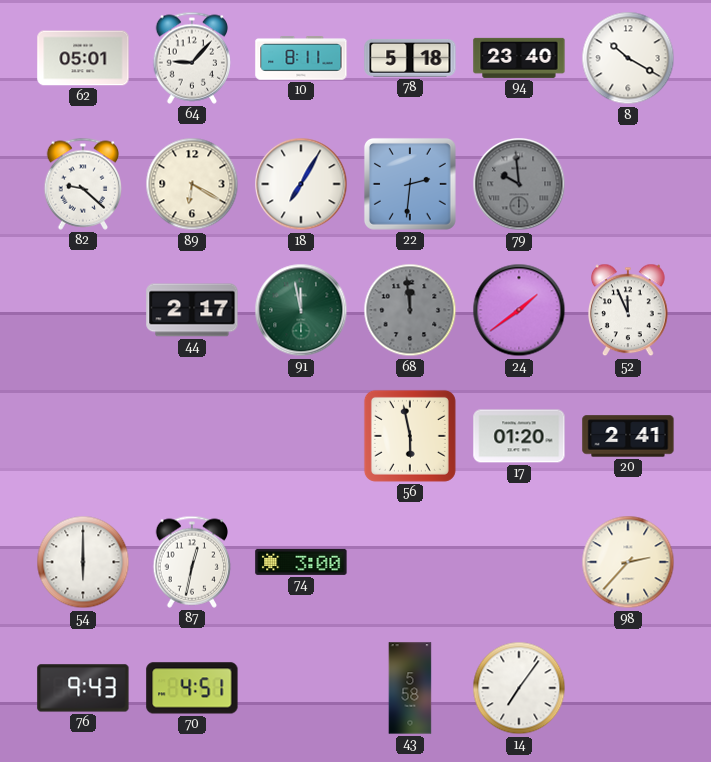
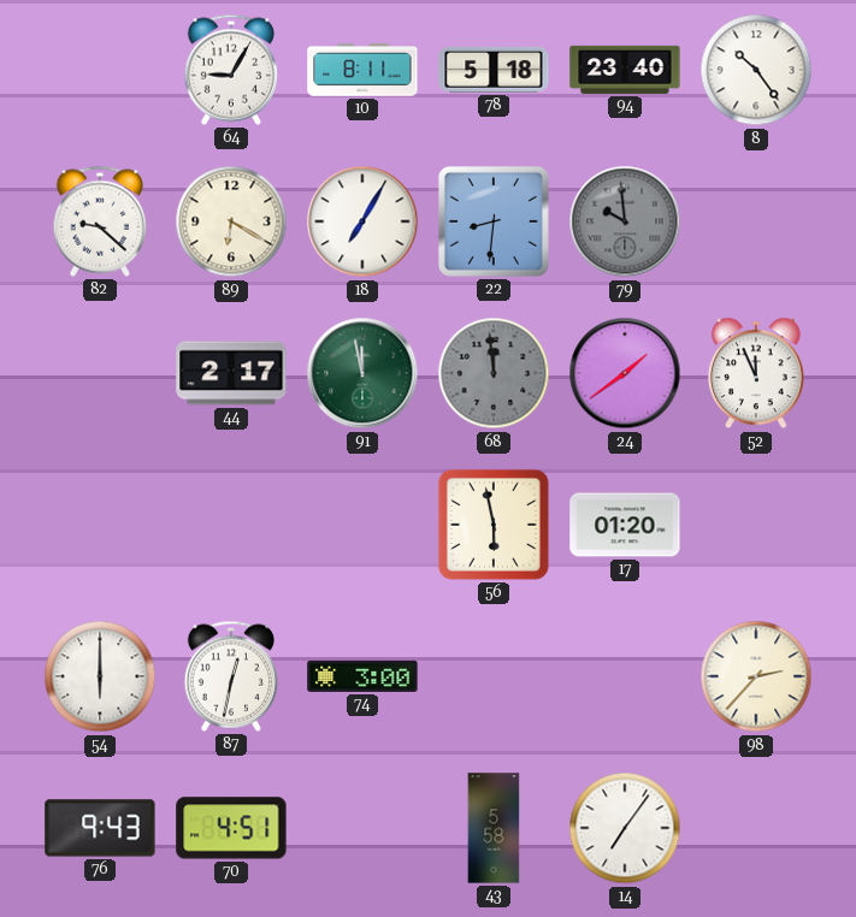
62: 05:01 -> none (83, 58)
64: 9:07 -> 9:05 (231, 70)
8: 10:20 -> 10:24 (756, 70)
22: 2:31 -> 8:31 (494, 221)
20: 2:41 -> none (628, 436)
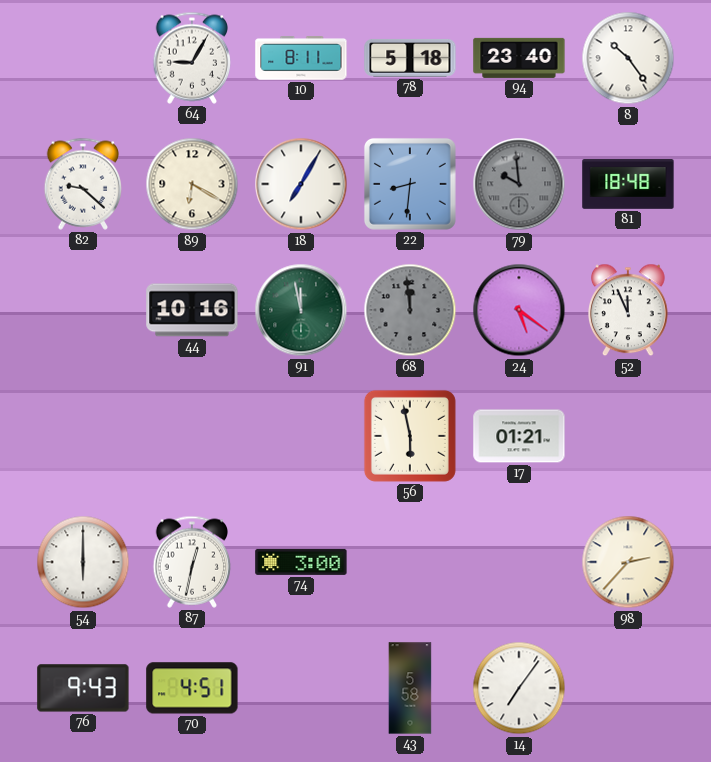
81: none -> 18:48 (628, 184)
44: 2:17 -> 10:16 (192, 310)
24: 1:39 -> 5:21 (519, 310)
17: 01:20 -> 01:21 (519, 436)
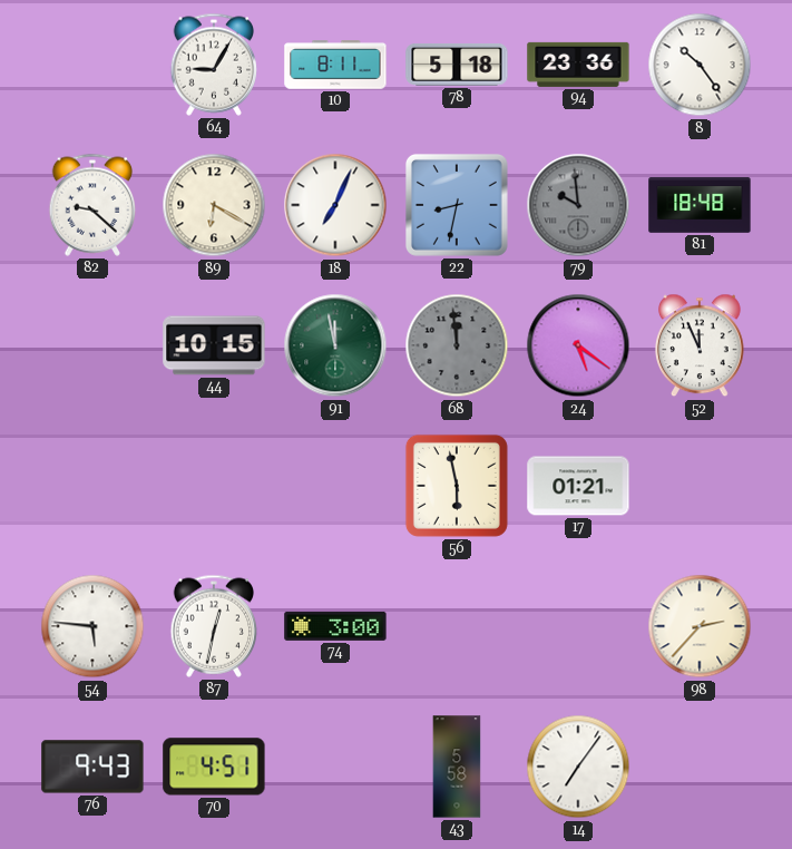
94: 23:40 -> 23:36 (578, 65)
18: 7:05 -> 7:04 (335, 205)
22: 8:31 -> 8:32 (457, 205)
44: 10:16 -> 10:15 (214, 345)
54: 6:00 -> 5:46 (92, 626)
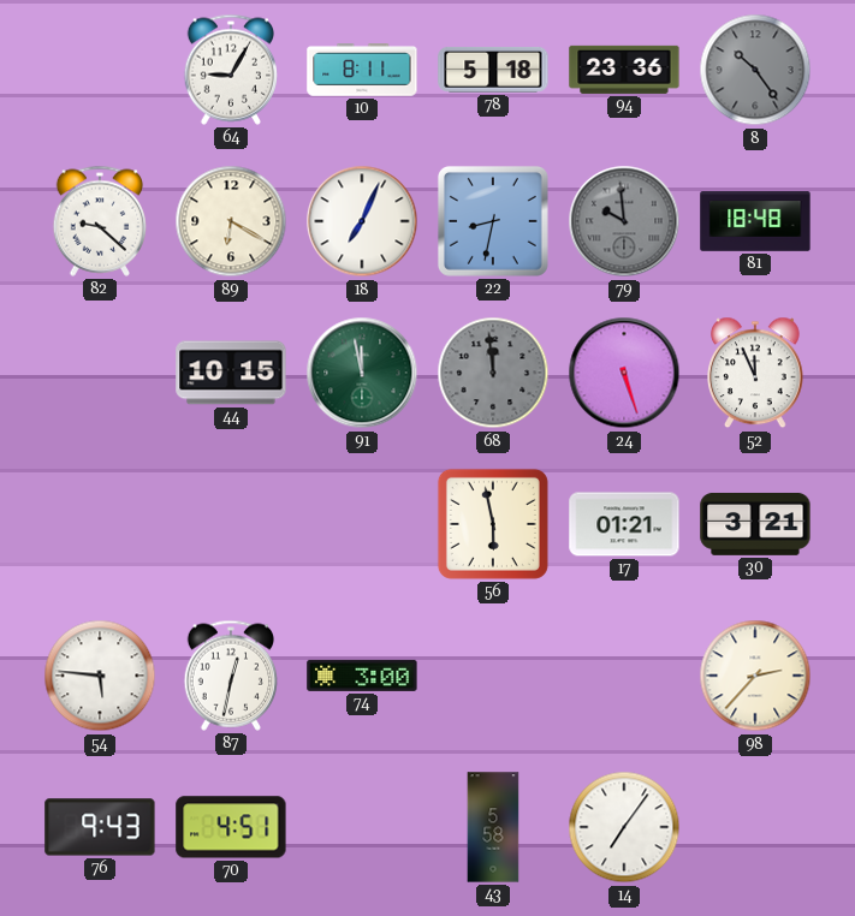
8 dial: white -> grey (755, 70)
24: 5:21 -> 5:27 (624, 373)
30: none -> 3:21 (755, 524)
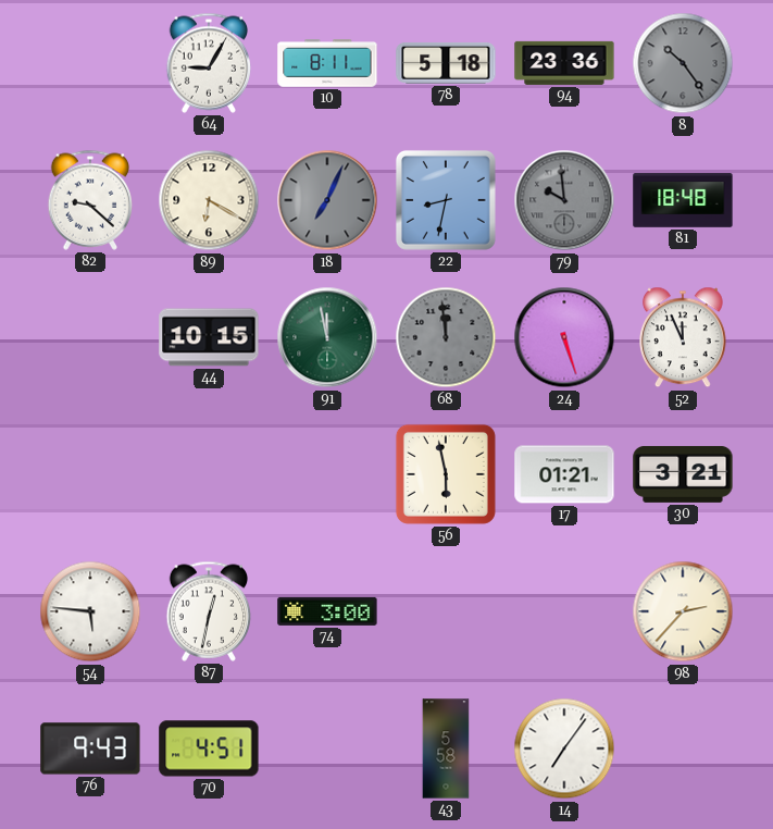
18 dial: white -> grey (327, 200)
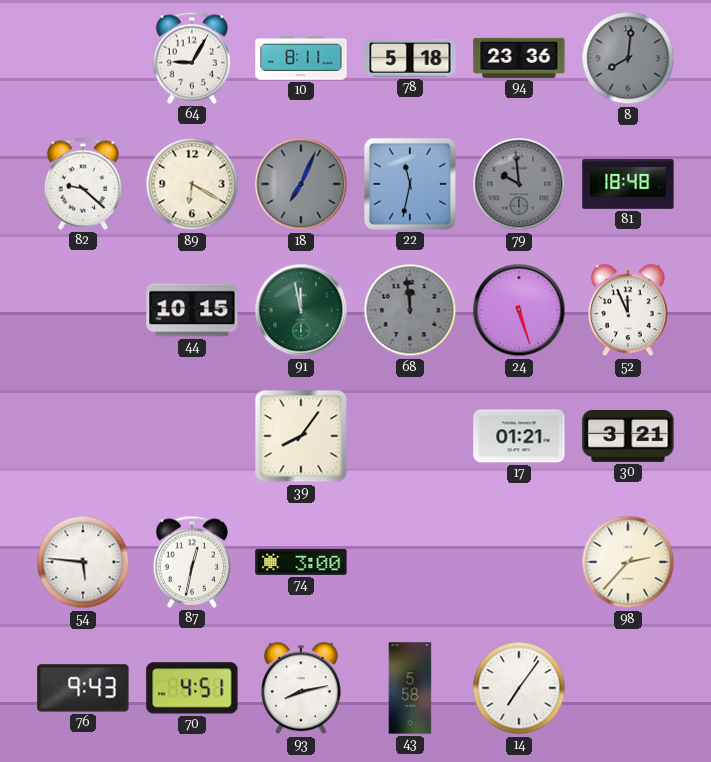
8: 10:24 -> 8:01 (628, 58)
22: 8:32 -> 11:32 (410, 184)
39: none -> 8:06 (301, 436)
56: 5:58 -> none (446, 474)
93: none -> 8:13 (302, 688)
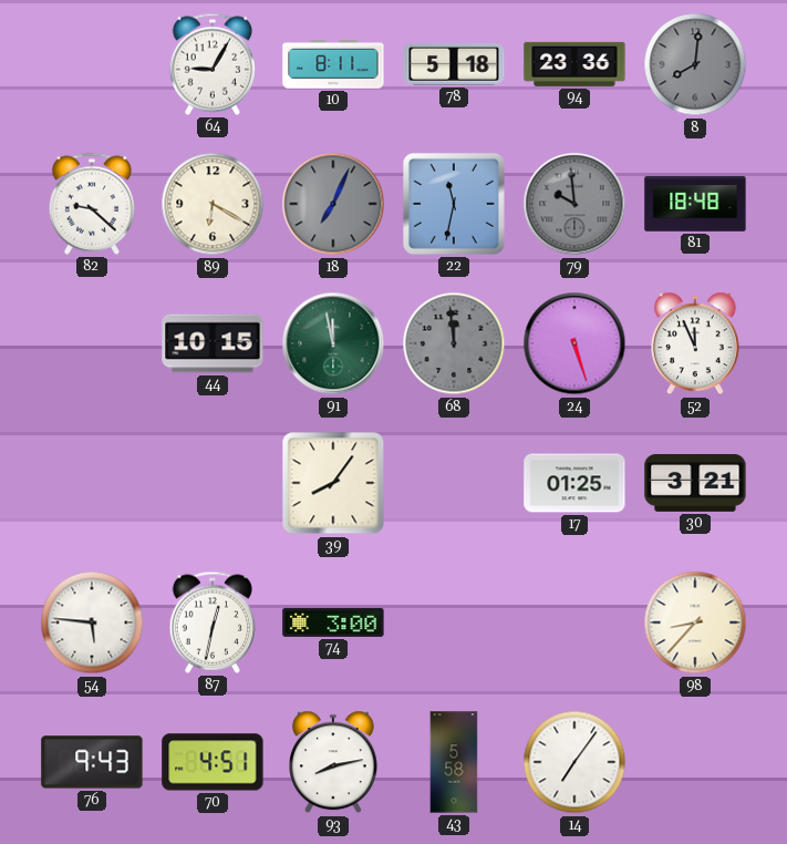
17: 01:21 -> 01:25 (574, 483)
98: 2:37 -> 8:37 (695, 622)
